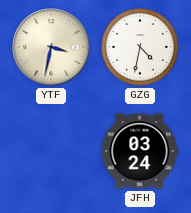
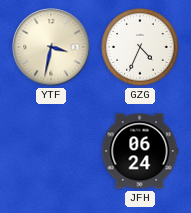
GZG: 4:32 -> 4:34 (140, 47)
JFH: 03:24 -> 06:24 (140, 151)
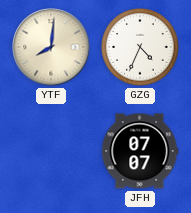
YTF: 3:32 -> 8:01 (51, 47)
JFH: 06:24 -> 07:07 (140, 151)
